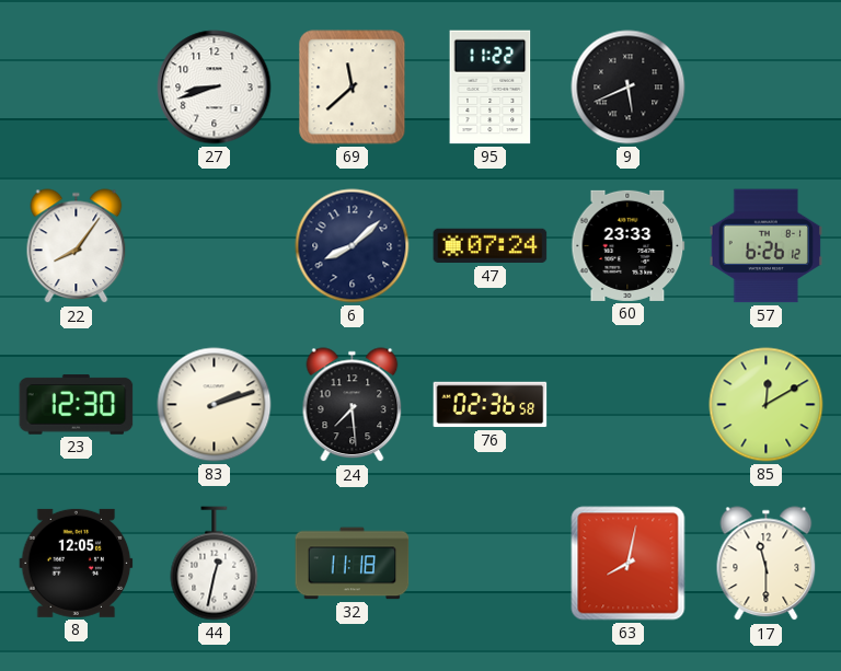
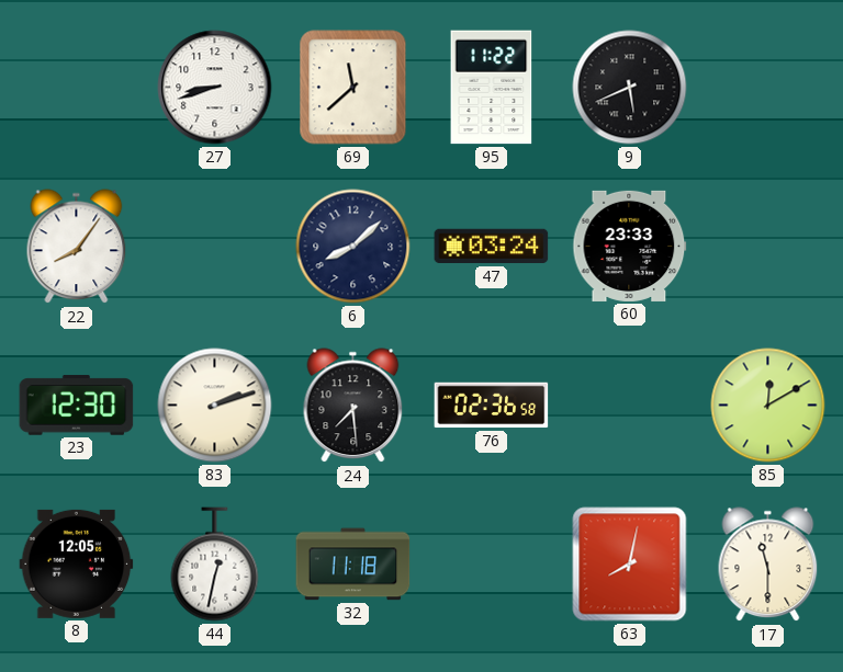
47: 07:24 -> 03:24 (492, 247)
57: 6:26 -> none (765, 246)
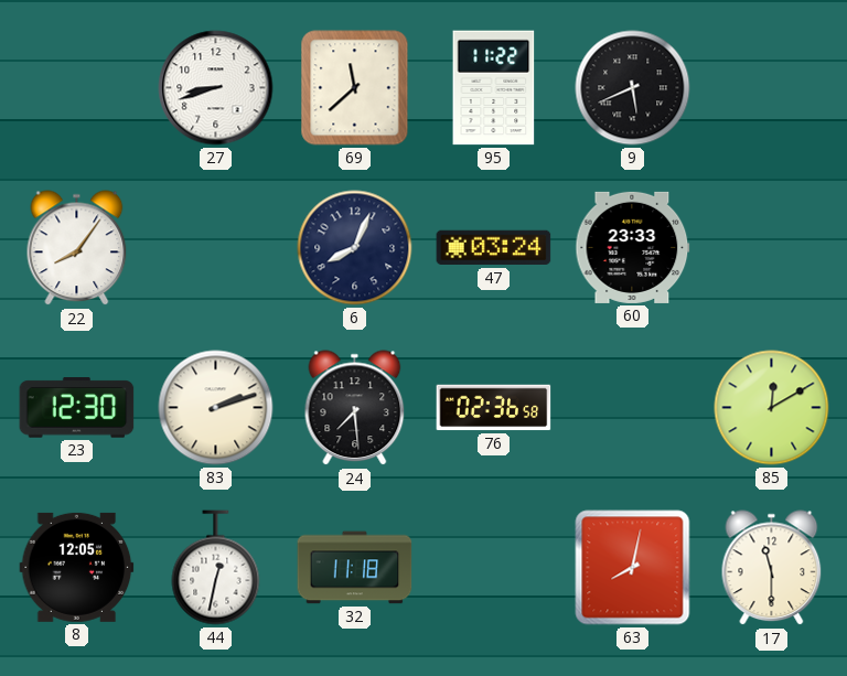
6: 8:08 -> 8:04 (355, 248)
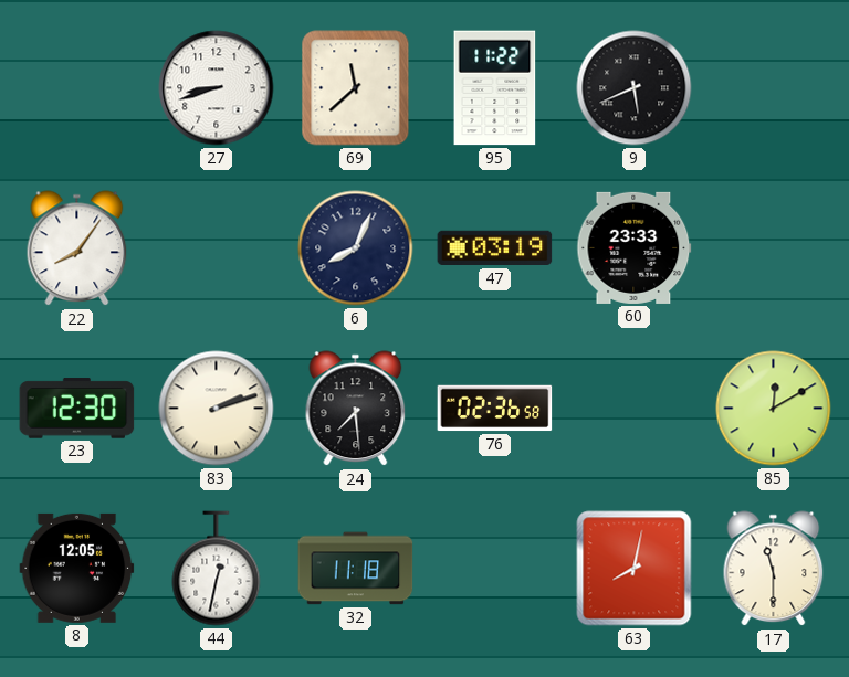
47: 03:24 -> 03:19 (495, 248)
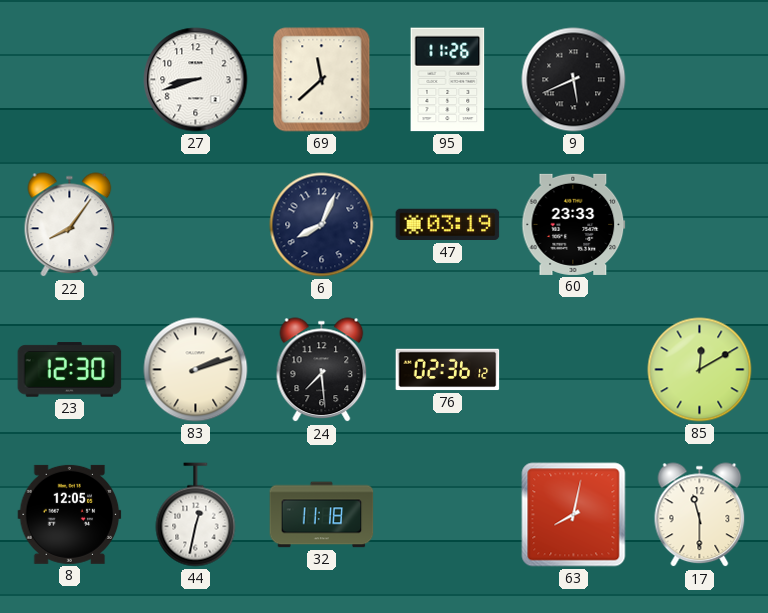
95: 11:22 -> 11:26 (448, 80)
76: 02:36:58 -> 02:36:12 (448, 370)
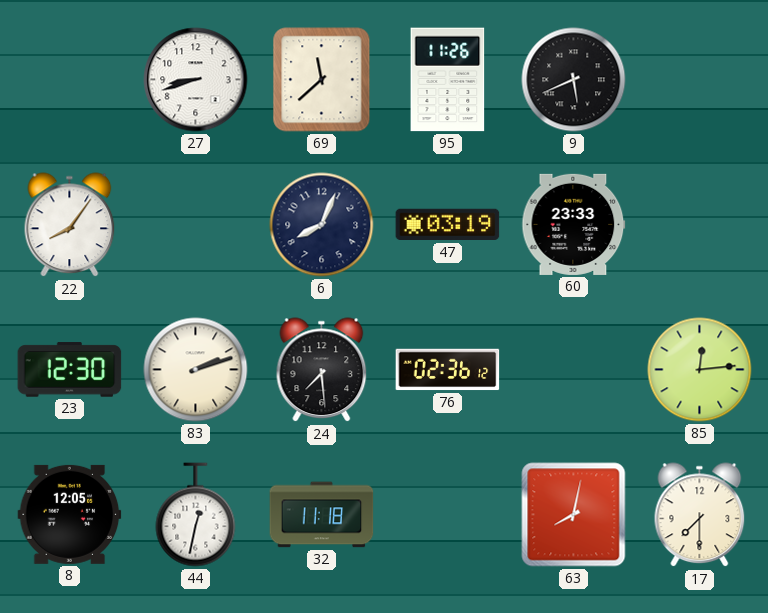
85: 12:10 -> 12:14 (700, 370)
17: 11:30 -> 7:30 (700, 515)
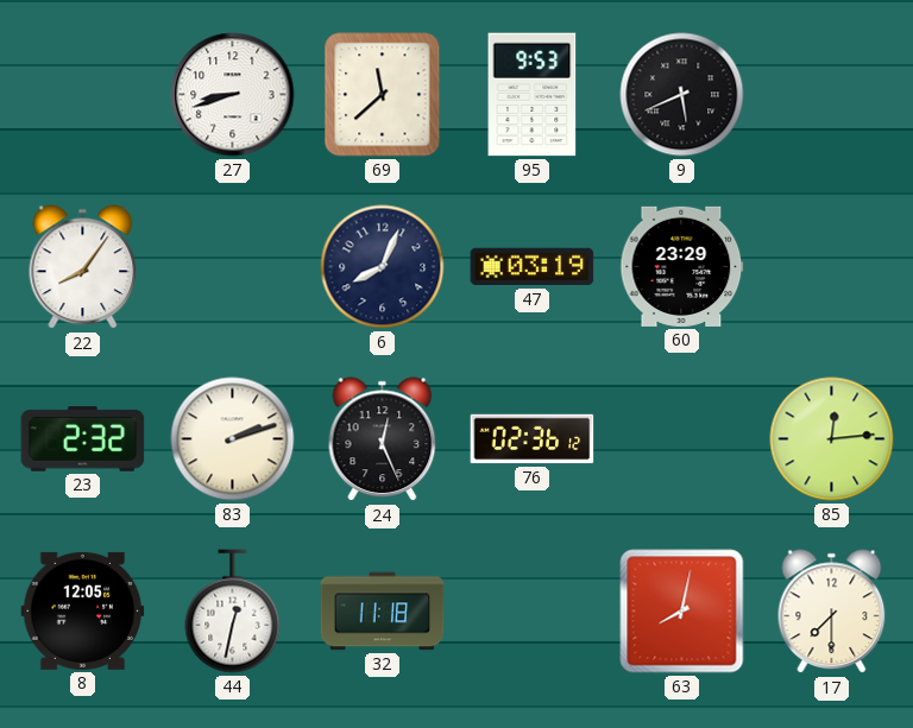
95: 11:26 -> 9:53 (533, 95)
60: 23:33 -> 23:29 (682, 266)
23: 12:30 -> 2:32 (83, 439)
24: 7:29 -> 12:26 (383, 439)
